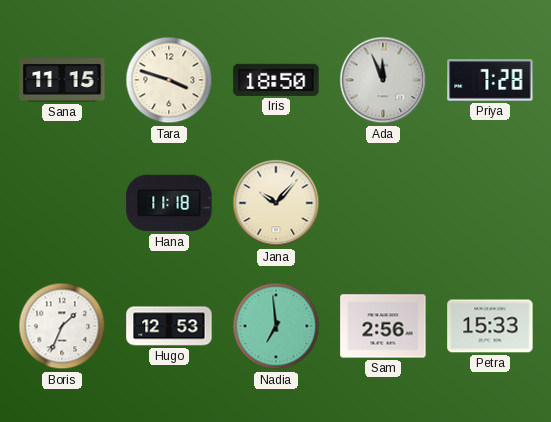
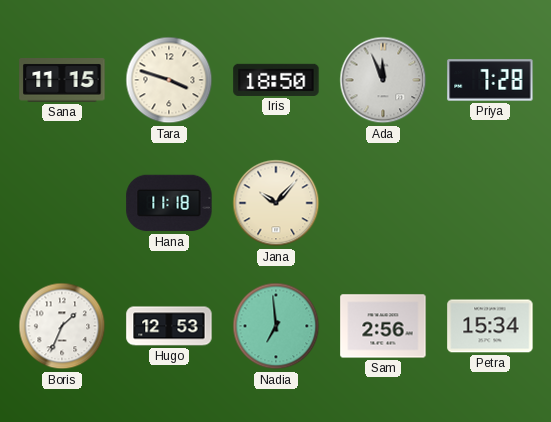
Petra: 15:33 -> 15:34 (490, 326)
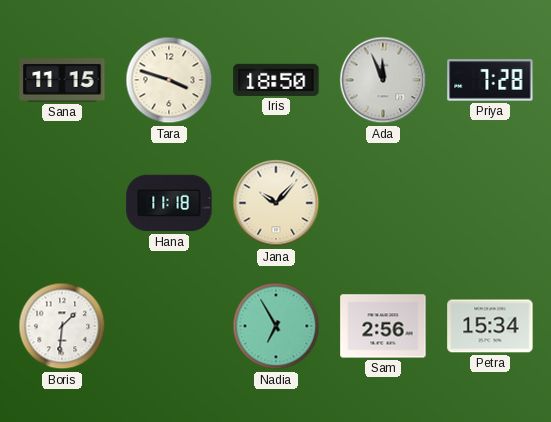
Boris: 1:34 -> 1:31 (62, 326)
Hugo: 12:53 -> none (169, 326)
Nadia: 6:59 -> 6:55 (276, 326)
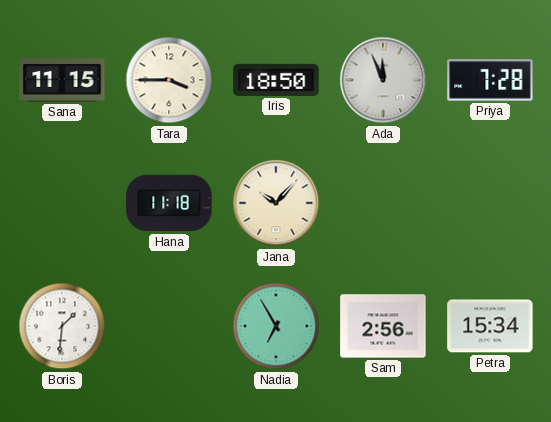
Tara: 3:48 -> 3:45 (169, 80)
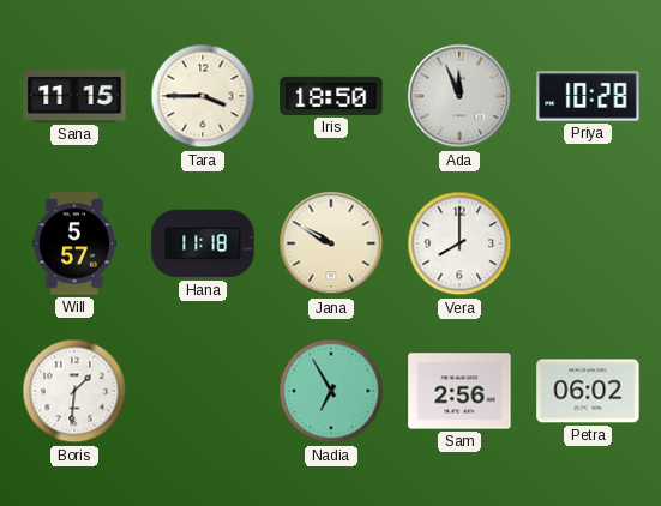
Priya: 7:28 -> 10:28 (588, 96)
Will: none -> 5:57 (74, 243)
Jana: 10:07 -> 9:50 (331, 243)
Vera: none -> 8:00 (459, 243)
Petra: 15:34 -> 06:02 (588, 391)
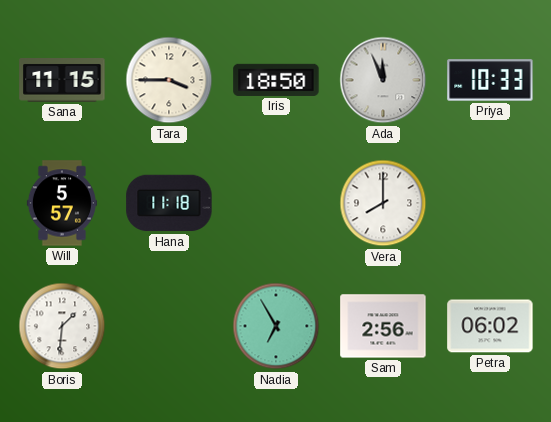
Priya: 10:28 -> 10:33 (490, 80)
Jana: 9:50 -> none (331, 243)
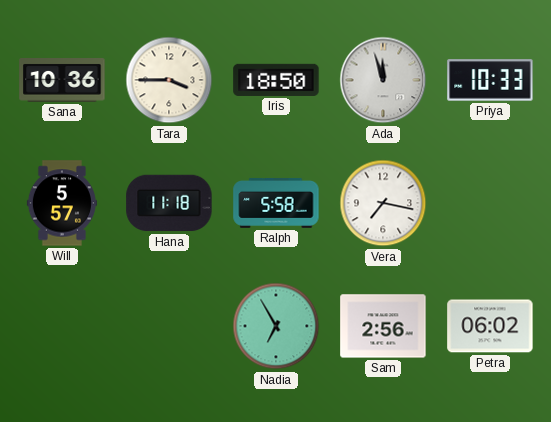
Sana: 11:15 -> 10:36 (62, 81)
Ada: 11:56 -> 11:57 (383, 80)
Ralph: none -> 5:58 (276, 203)
Vera: 8:00 -> 7:17 (383, 203)
Boris: 1:31 -> none (62, 326)
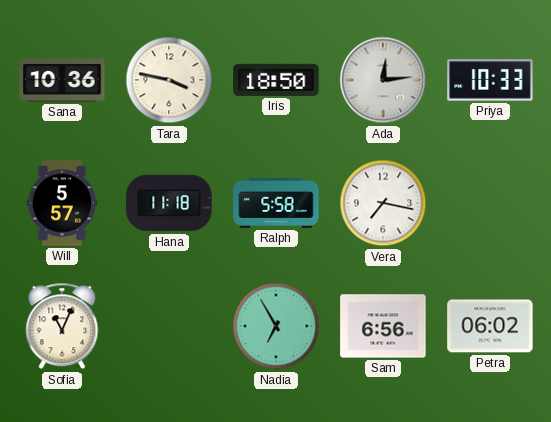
Tara: 3:45 -> 3:47 (169, 80)
Ada: 11:57 -> 12:14 (383, 80)
Sofia: none -> 11:04 (62, 326)
Sam: 2:56 -> 6:56 (383, 326)
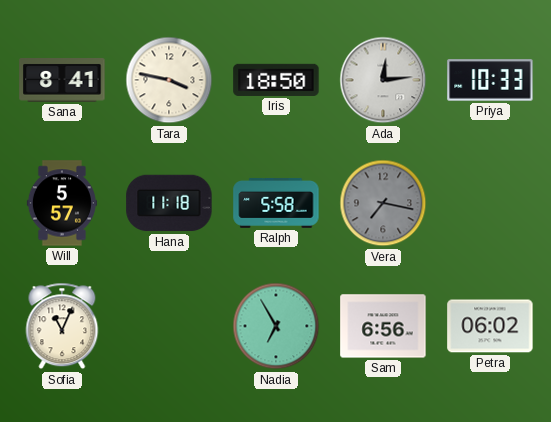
Sana: 10:36 -> 8:41 (62, 81)
Vera dial: white -> grey (383, 203)
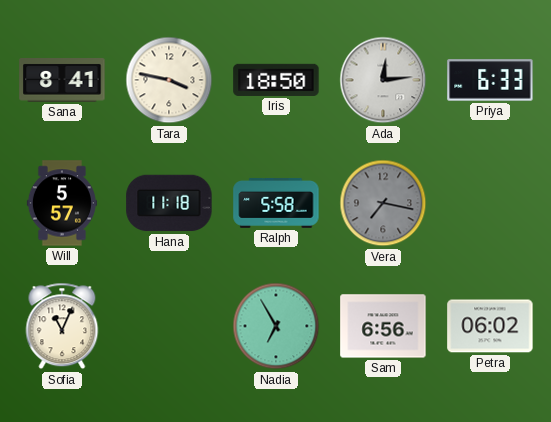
Priya: 10:33 -> 6:33 (490, 80)
